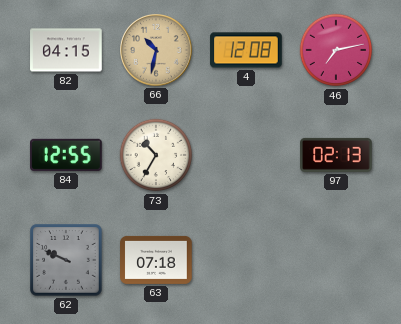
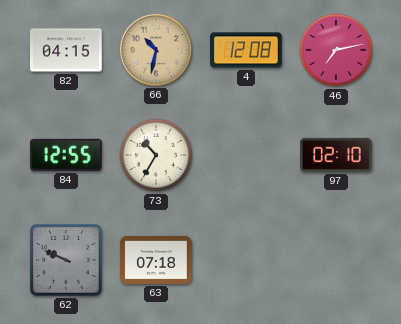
97: 02:13 -> 02:10 (336, 155)
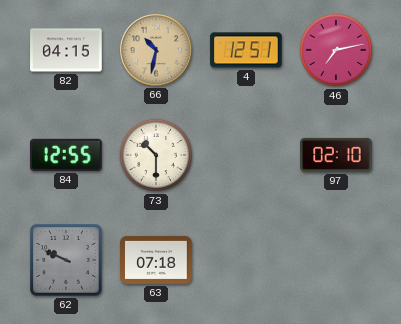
4: 12:08 -> 12:51 (246, 50)
73: 10:35 -> 10:30 (156, 155)
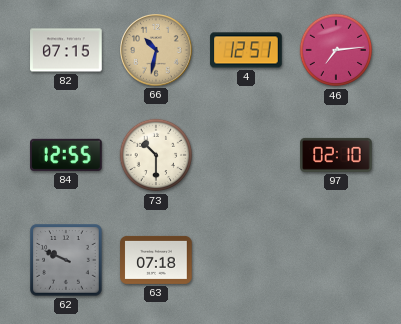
82: 04:15 -> 07:15 (66, 50)
46: 7:13 -> 7:14 (336, 50)
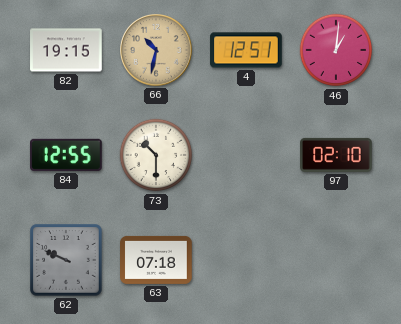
82: 07:15 -> 19:15 (66, 50)
46: 7:14 -> 1:01 (336, 50)
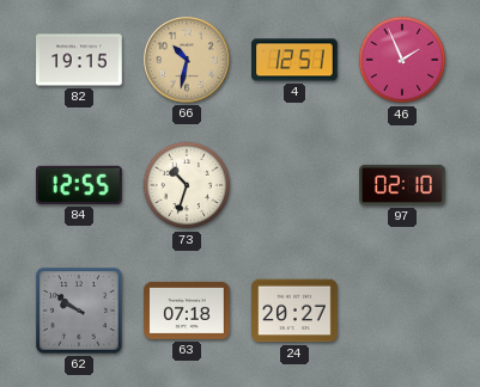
46: 1:01 -> 1:56 (402, 60)
73: 10:30 -> 10:33 (187, 185)
62: 9:49 -> 9:51 (79, 311)
24: none -> 20:27 (294, 311)
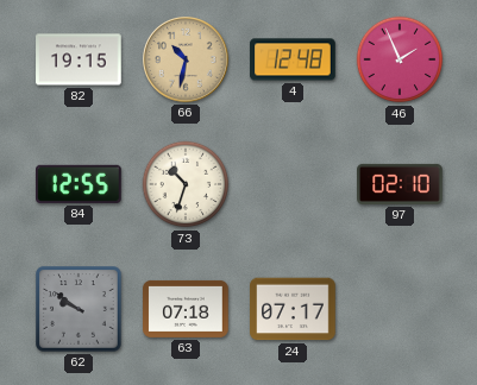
4: 12:51 -> 12:48 (293, 59)
24: 20:27 -> 07:17 (293, 309)
